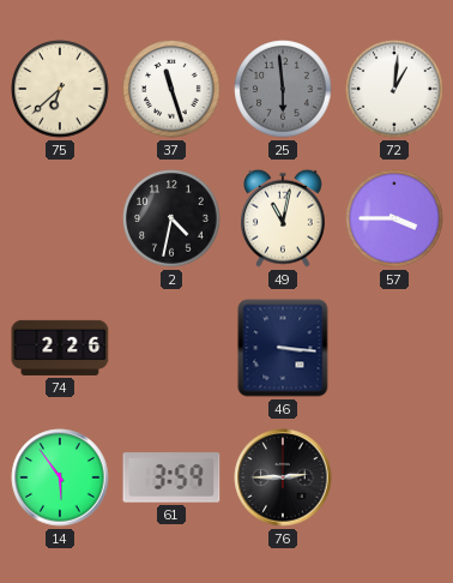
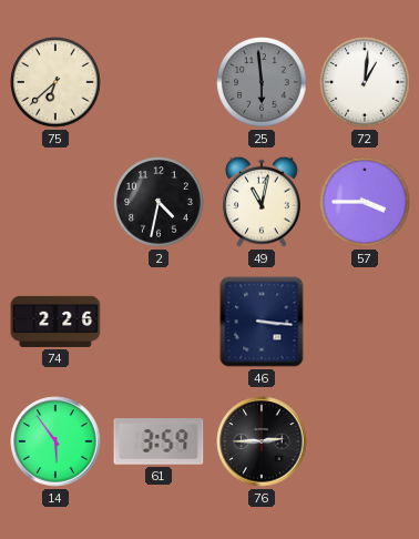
37: 11:27 -> none (171, 89)
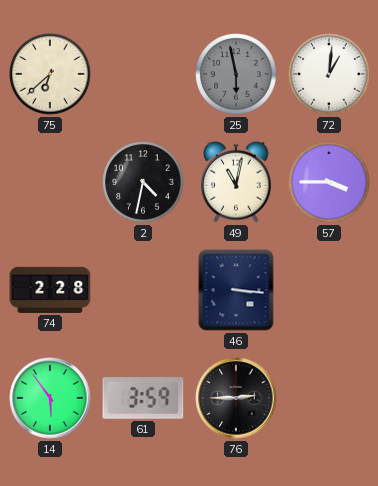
25: 5:59 -> 5:58 (236, 74)
74: 2:26 -> 2:28 (50, 290)
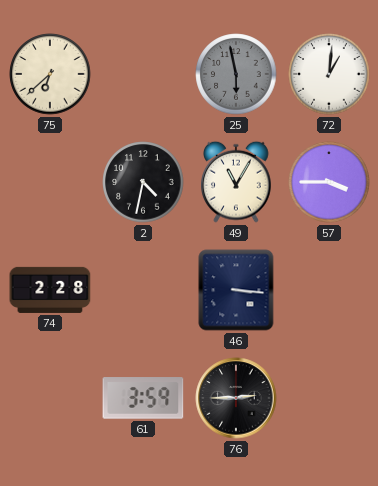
49: 11:02 -> 11:05 (237, 182)
14: 5:54 -> none (50, 398)
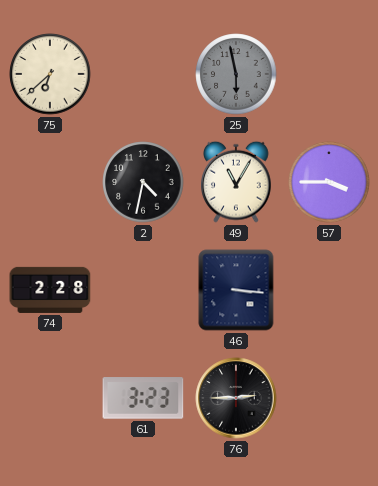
72: 1:01 -> none (329, 74)
61: 3:59 -> 3:23 (143, 398)
